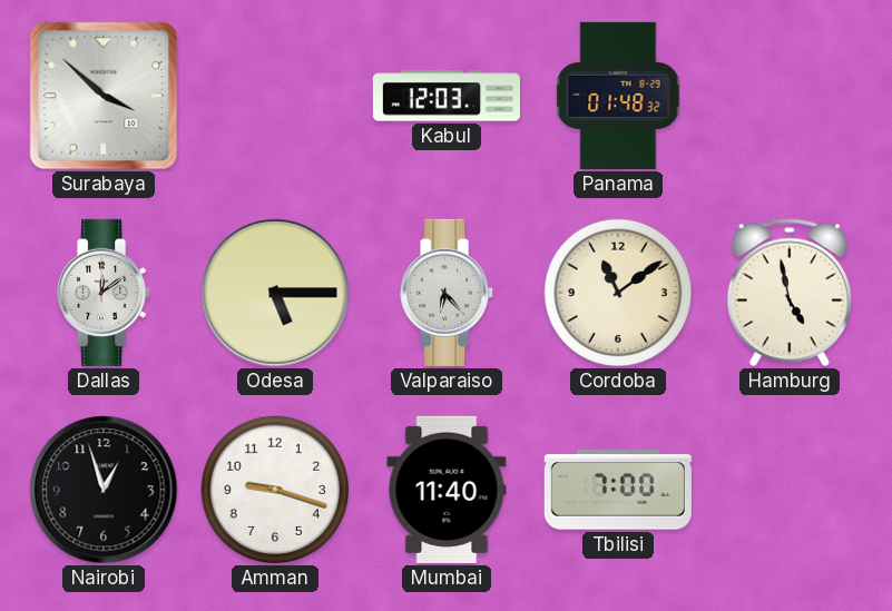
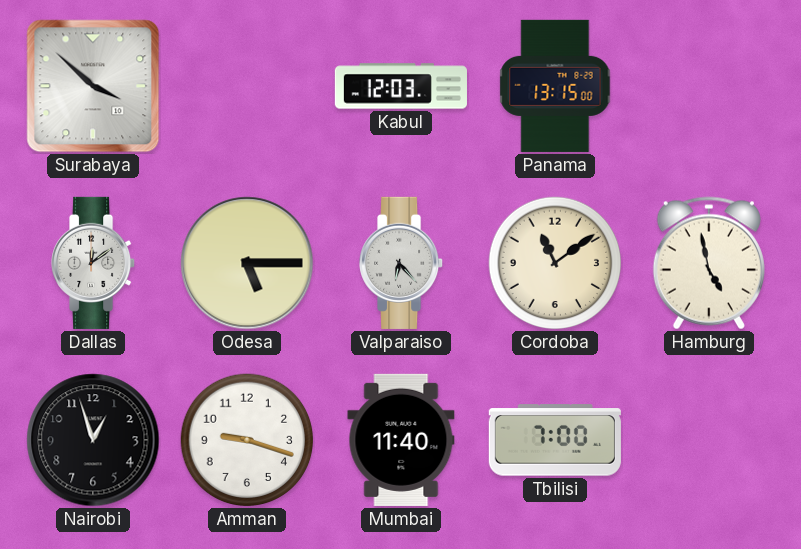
Panama: 01:48 -> 13:15 (555, 86)
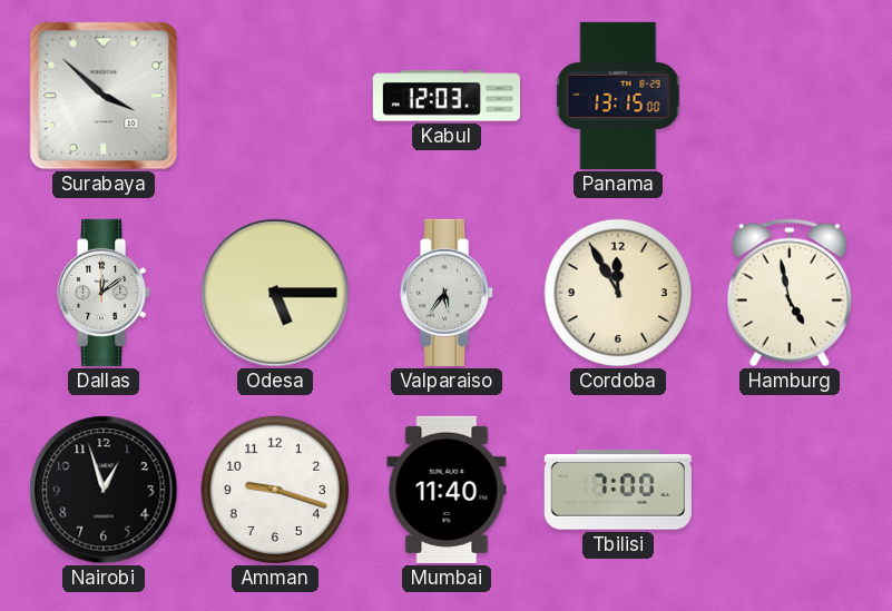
Valparaiso: 6:23 -> 5:36 (448, 293)
Cordoba: 11:09 -> 11:55 (618, 293)
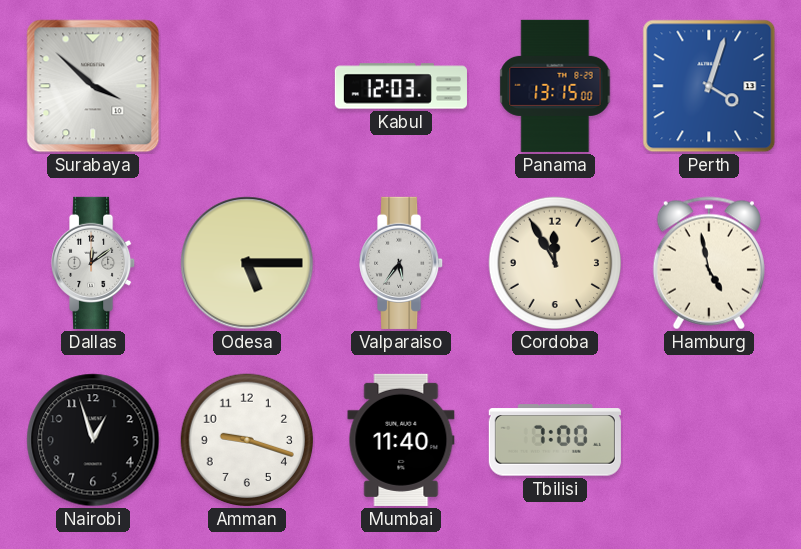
Perth: none -> 4:03 (709, 86)
